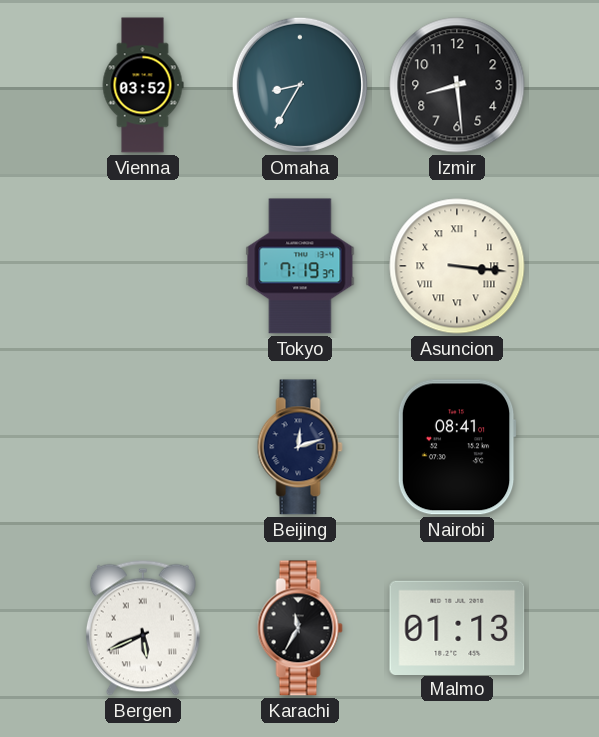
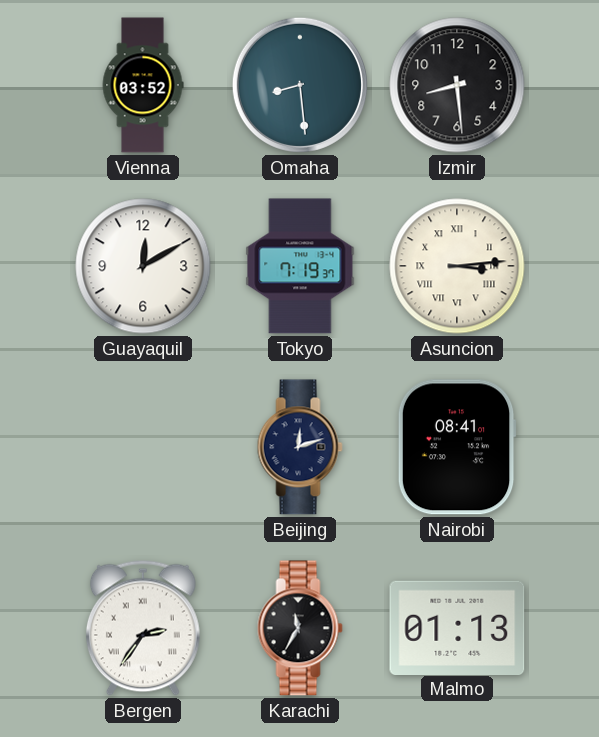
Omaha: 8:35 -> 8:29 (300, 85)
Guayaquil: none -> 12:10 (143, 266)
Asuncion: 3:16 -> 3:14 (457, 266)
Bergen: 5:41 -> 2:36 (143, 628)
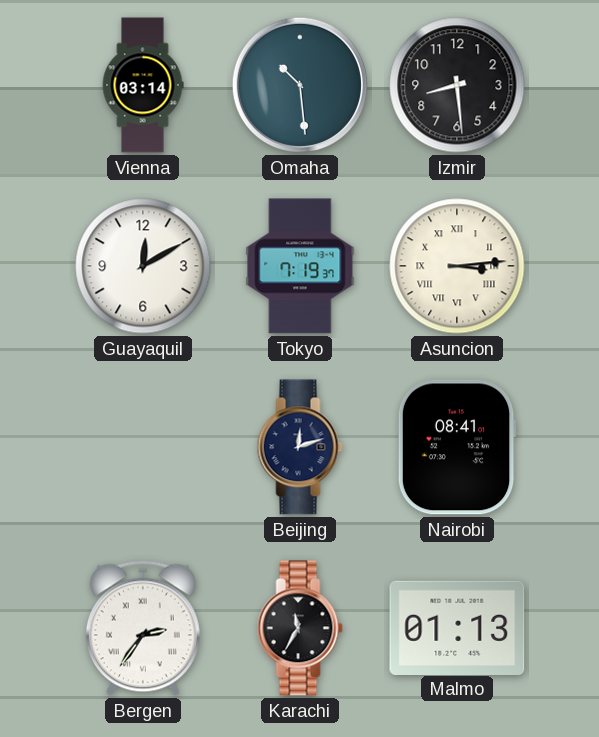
Vienna: 03:52 -> 03:14 (143, 85)
Omaha: 8:29 -> 10:29 (300, 85)
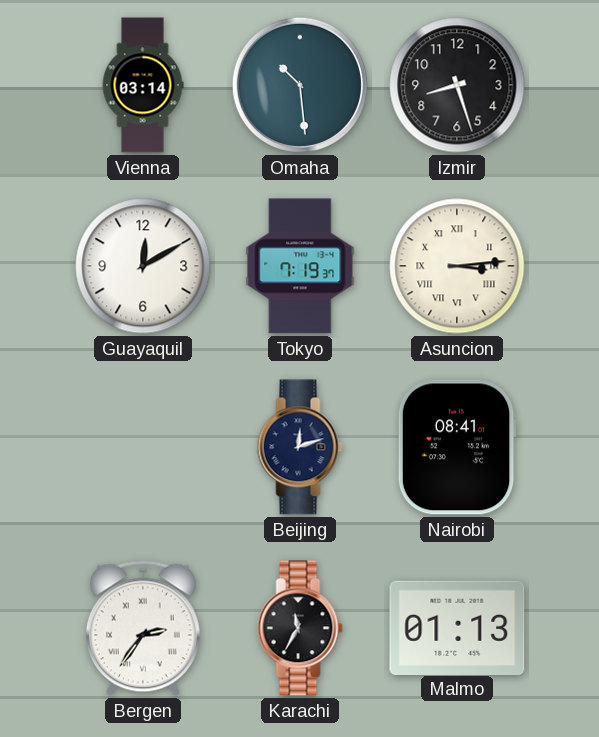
Izmir: 8:29 -> 8:27 (457, 85)
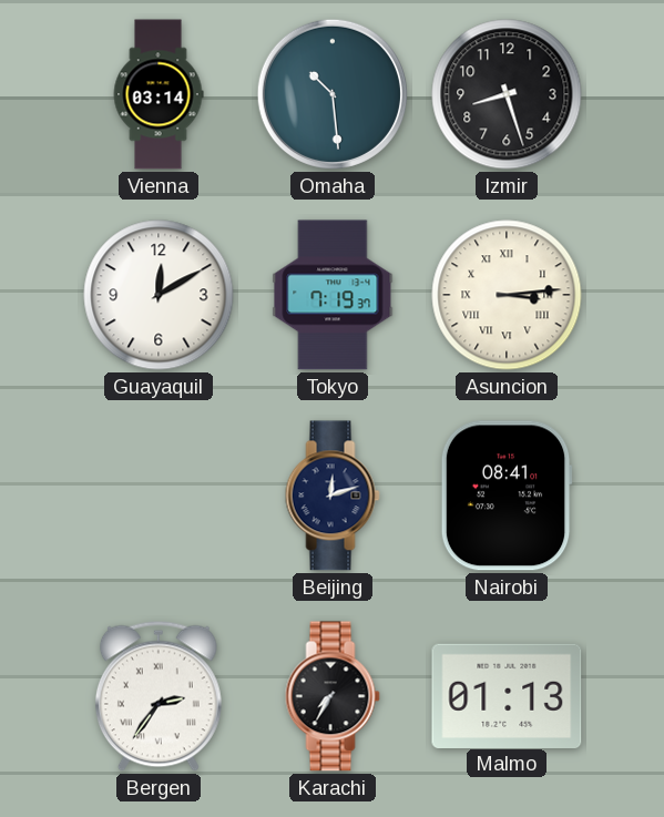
Karachi: 11:35 -> 7:35 (333, 696)
